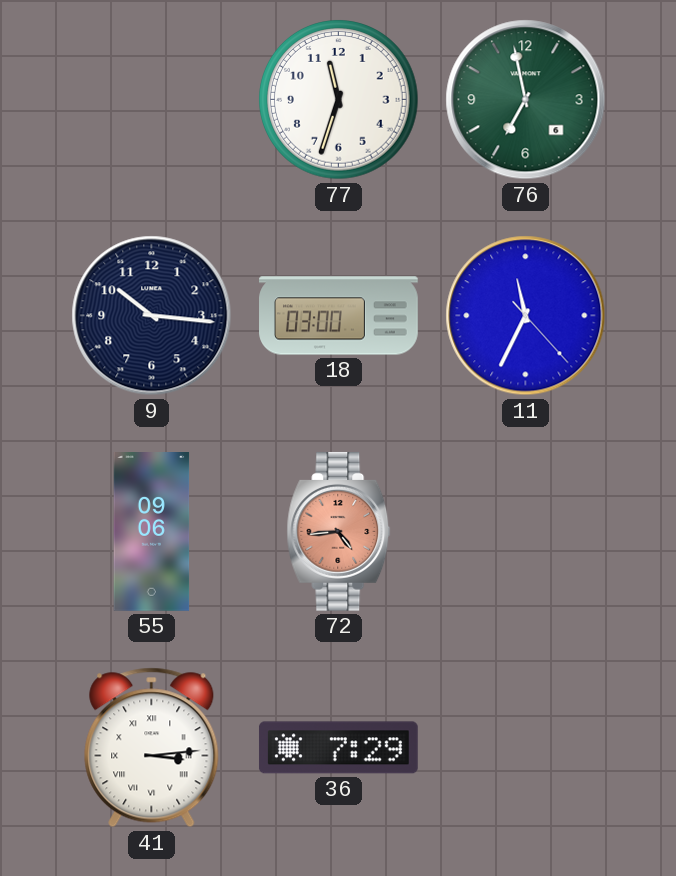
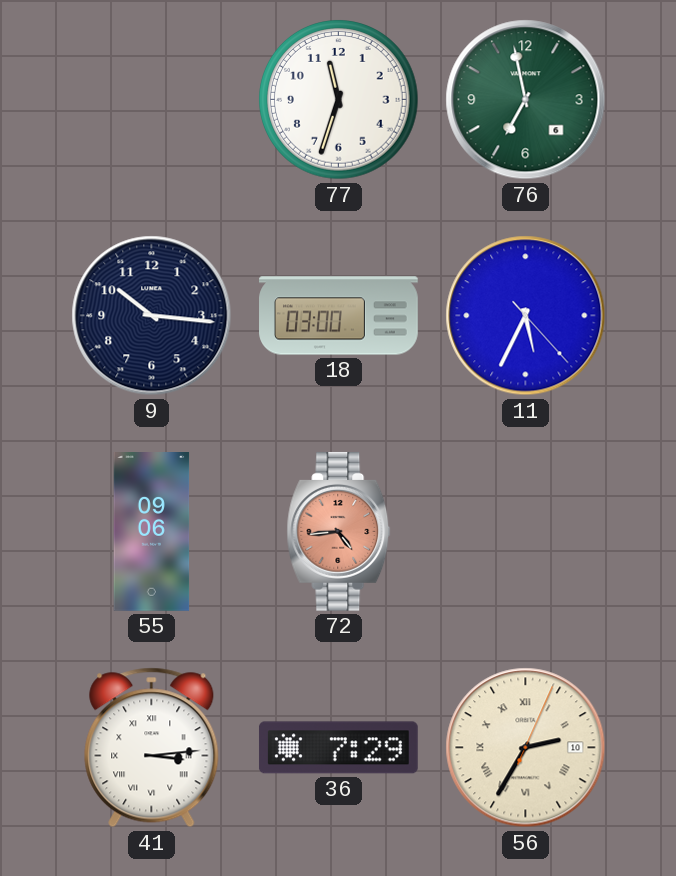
11: 11:34 -> 5:34 (526, 316)
56: none -> 2:35 (526, 748)
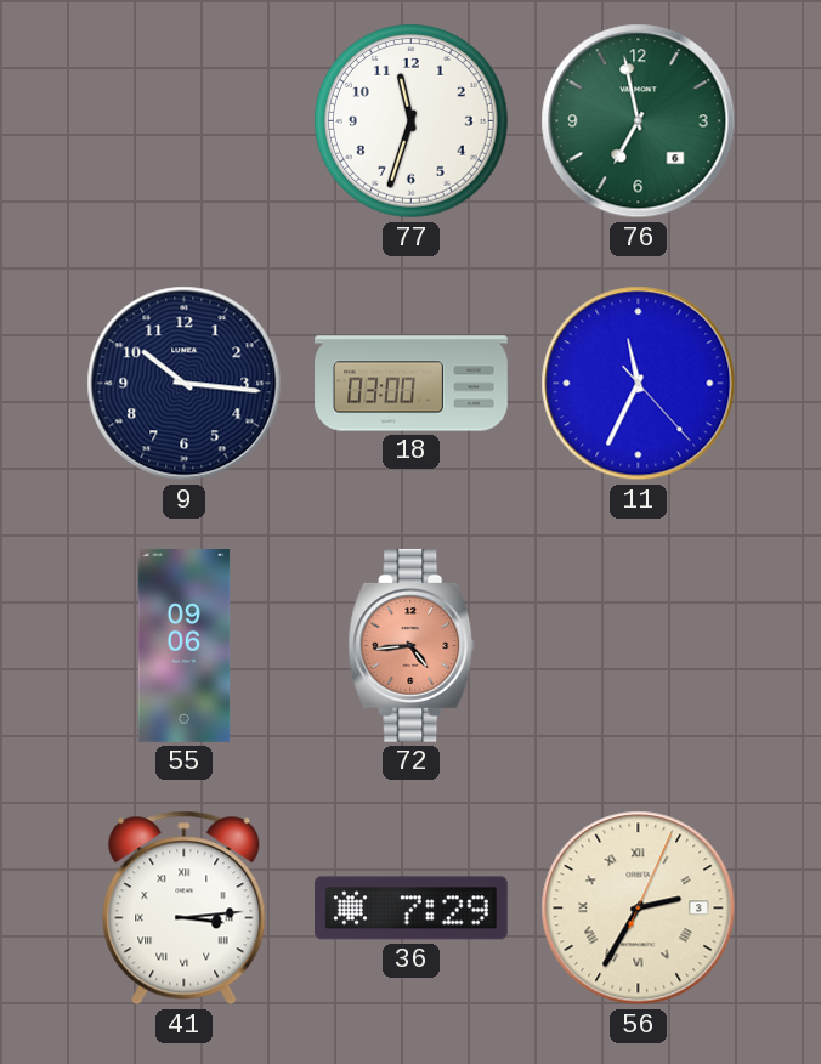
11: 5:34 -> 11:34 (639, 384)
56 date: 10 -> 3 (639, 909)
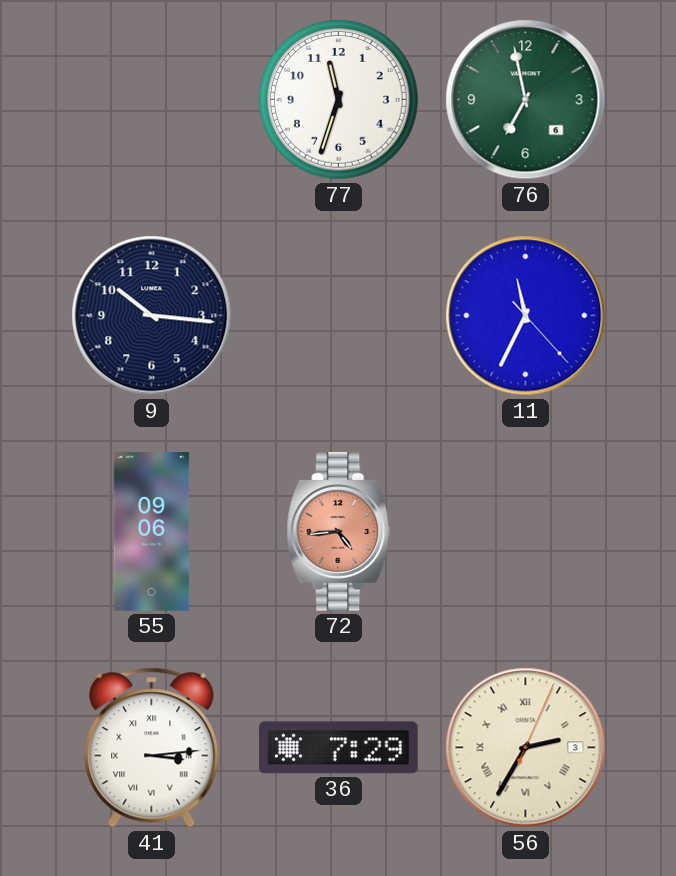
18: 03:00 -> none (412, 384)
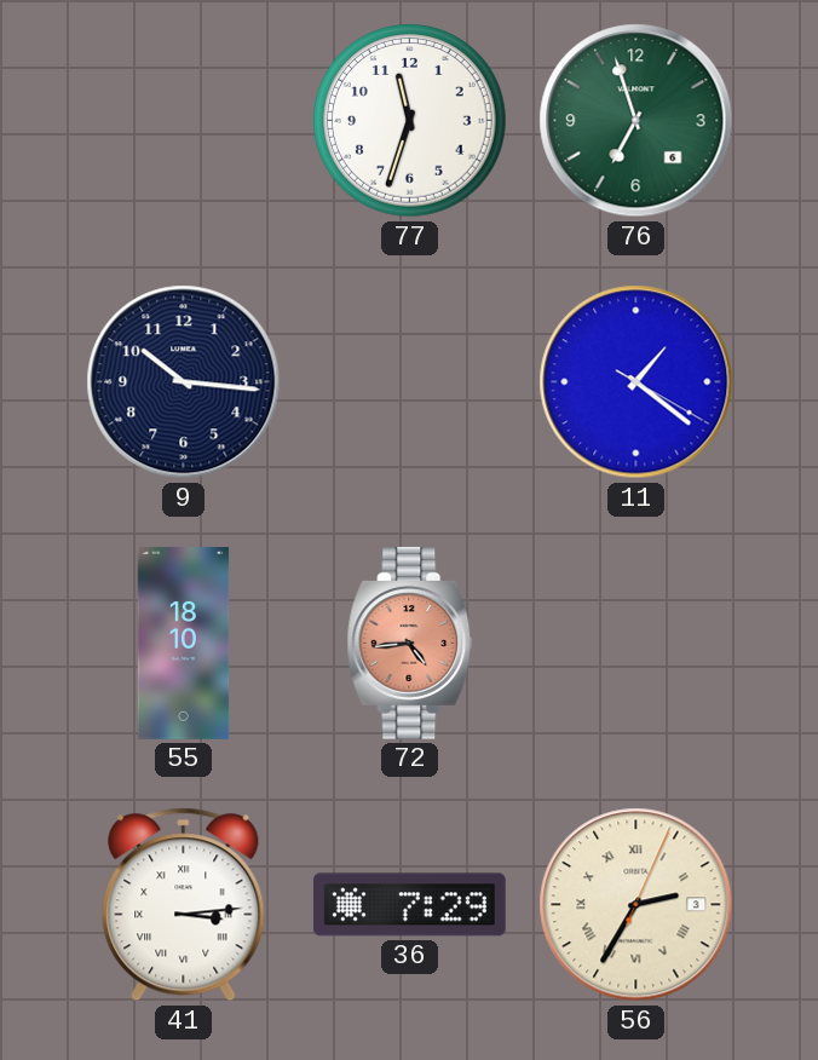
76: 6:58 -> 6:57 (636, 121)
11: 11:34 -> 1:21 (636, 382)
55: 09:06 -> 18:10 (184, 644)
